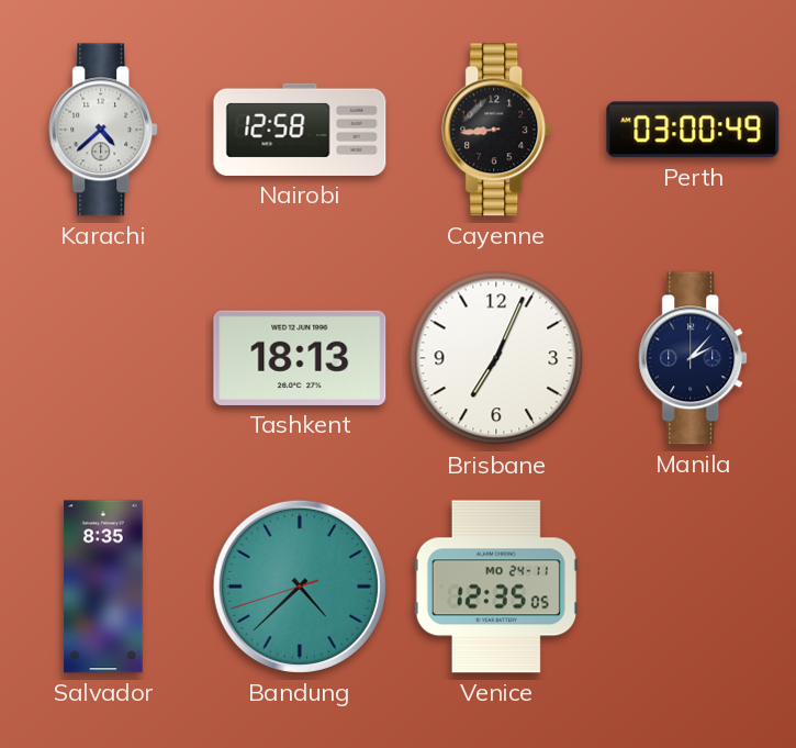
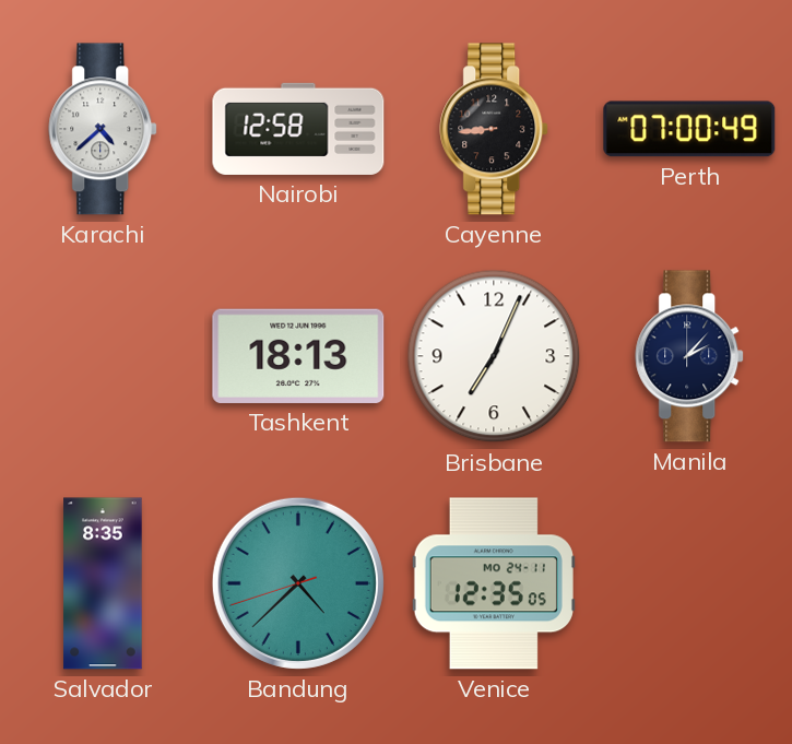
Perth: 03:00 -> 07:00 (689, 129)
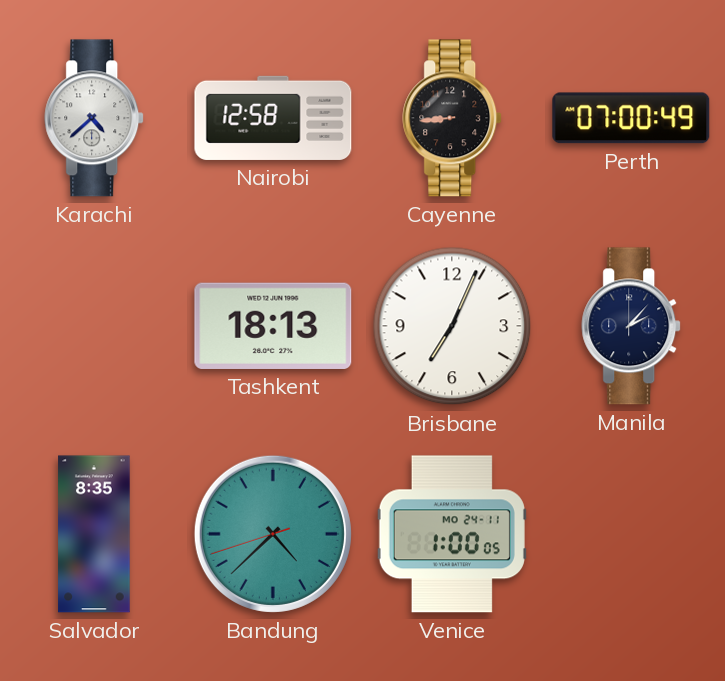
Venice: 12:35 -> 1:00 (452, 534)
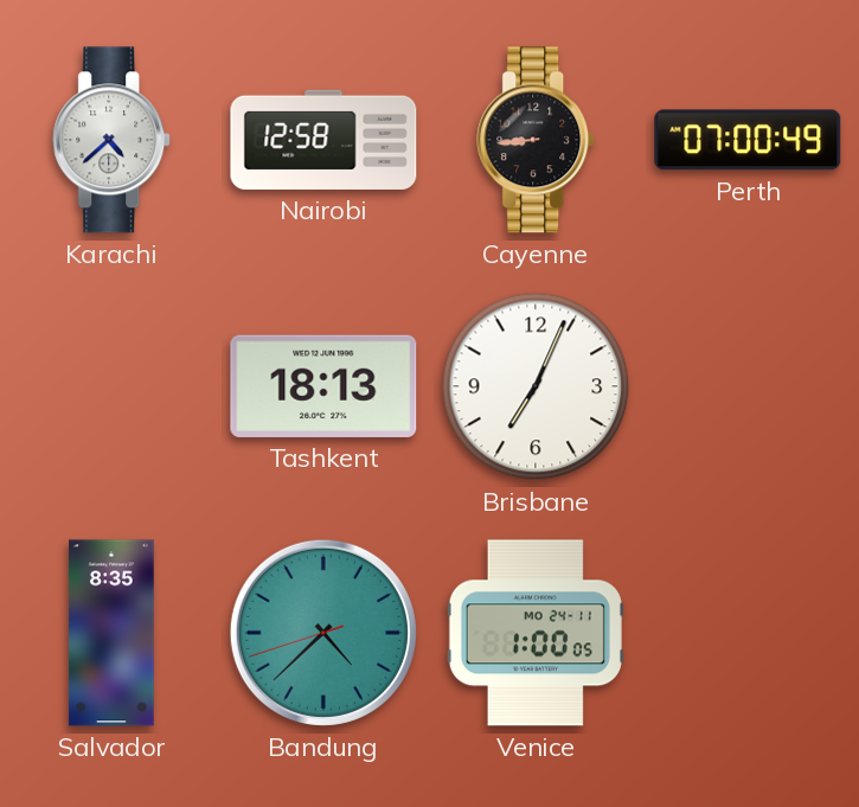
Manila: 2:07 -> none (632, 326)
